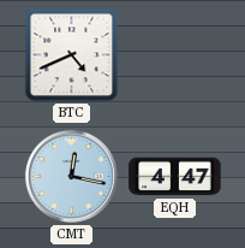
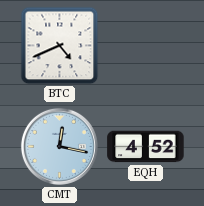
EQH: 4:47 -> 4:52 (146, 147)
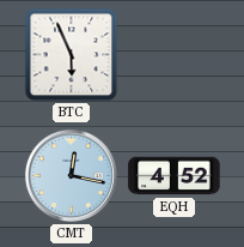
BTC: 4:41 -> 5:56 (72, 55)
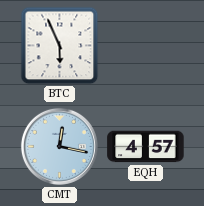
EQH: 4:52 -> 4:57 (146, 147)
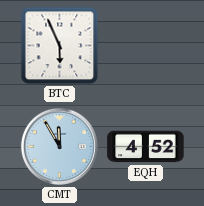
CMT: 12:17 -> 11:55 (59, 146)
EQH: 4:57 -> 4:52 (146, 147)
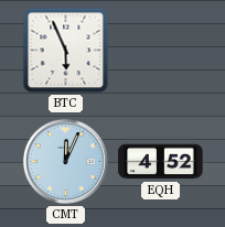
CMT: 11:55 -> 12:04 (65, 161)
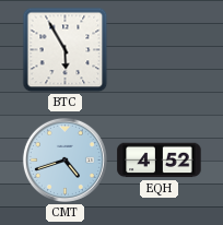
BTC: 5:56 -> 5:55 (66, 50)
CMT: 12:04 -> 4:42 (64, 159)
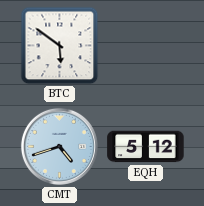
BTC: 5:55 -> 5:51 (60, 46)
EQH: 4:52 -> 5:12 (146, 147)
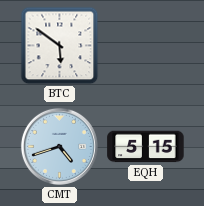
EQH: 5:12 -> 5:15 (146, 147)
